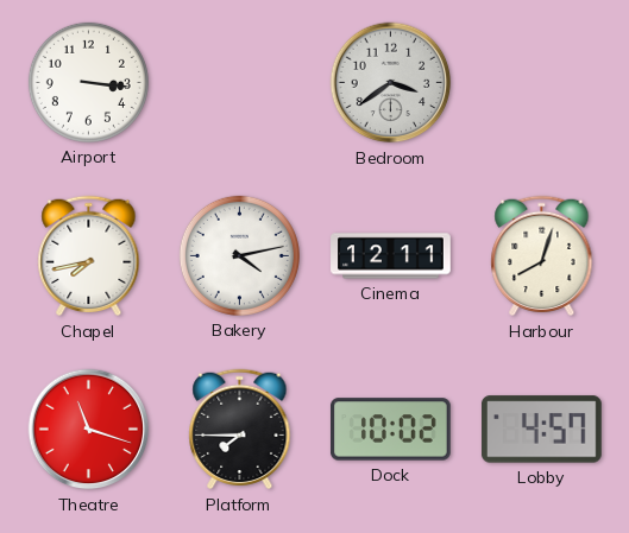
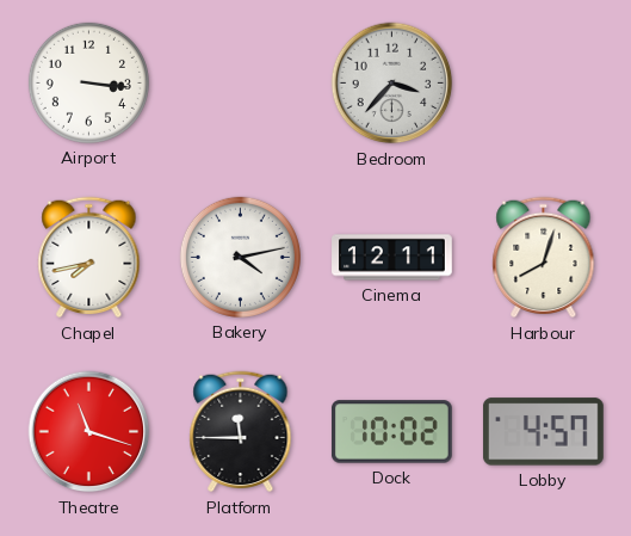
Bedroom: 3:39 -> 3:37 (392, 84)
Platform: 7:45 -> 11:45 (241, 432)
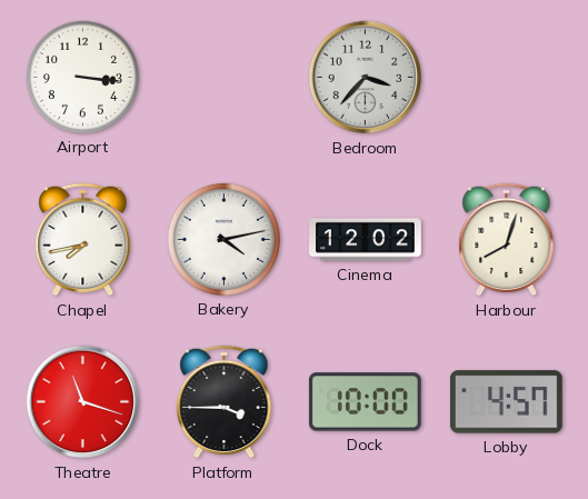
Cinema: 12:11 -> 12:02 (366, 240)
Platform: 11:45 -> 3:45 (225, 402)
Dock: 10:02 -> 10:00 (365, 402)
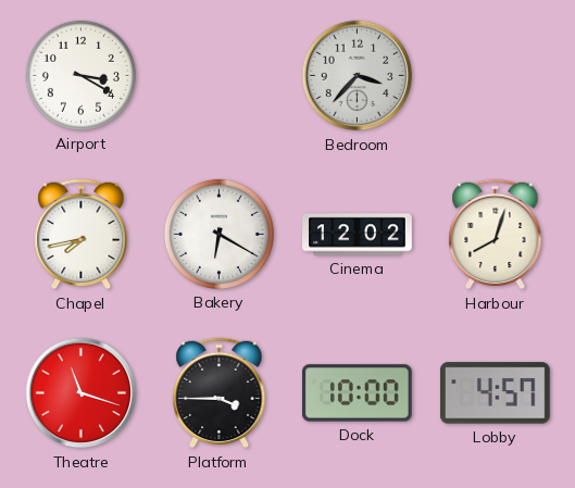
Airport: 3:16 -> 3:20 (80, 75)
Bakery: 4:13 -> 6:20 (218, 234)
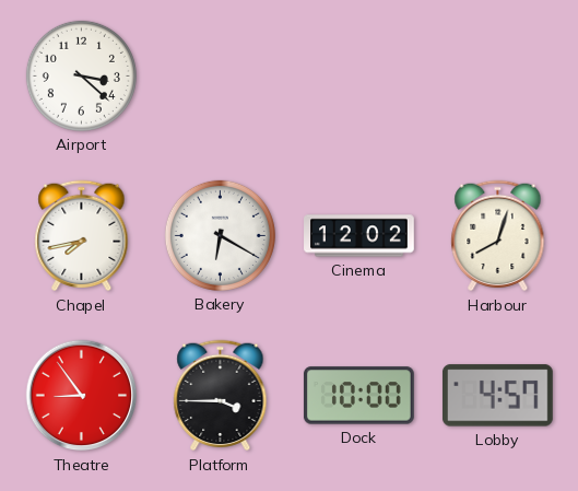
Airport: 3:20 -> 3:22 (81, 75)
Bedroom: 3:37 -> none (358, 76)
Theatre: 11:18 -> 8:54 (82, 396)
